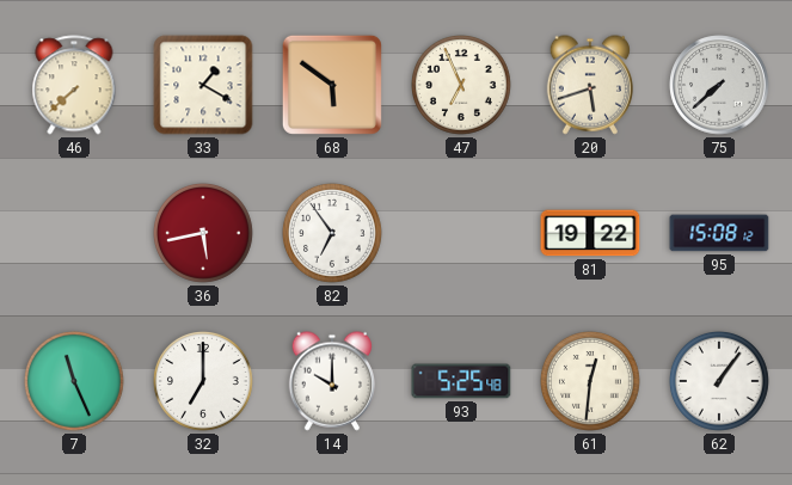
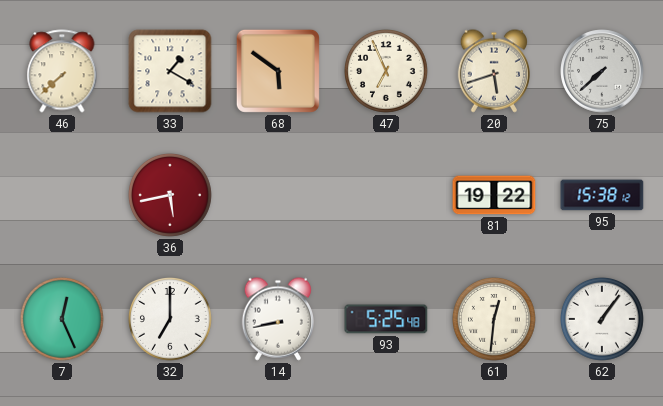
82: 6:54 -> none (333, 234)
95: 15:08 -> 15:38 (602, 195)
7: 11:26 -> 12:26 (63, 320)
14: 10:00 -> 8:43 (277, 319)
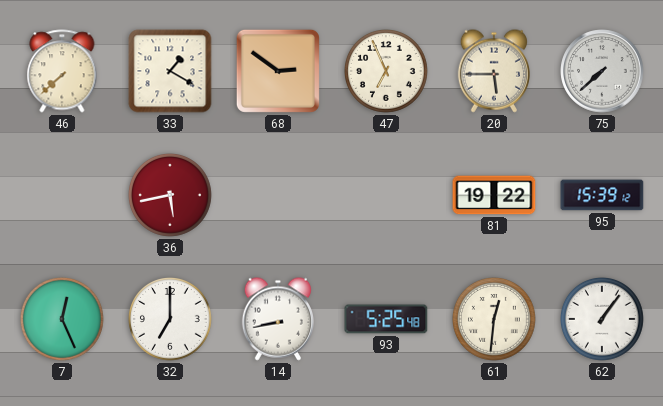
68: 5:51 -> 2:51 (278, 71)
20: 5:42 -> 5:45 (493, 71)
95: 15:38 -> 15:39 (602, 195)
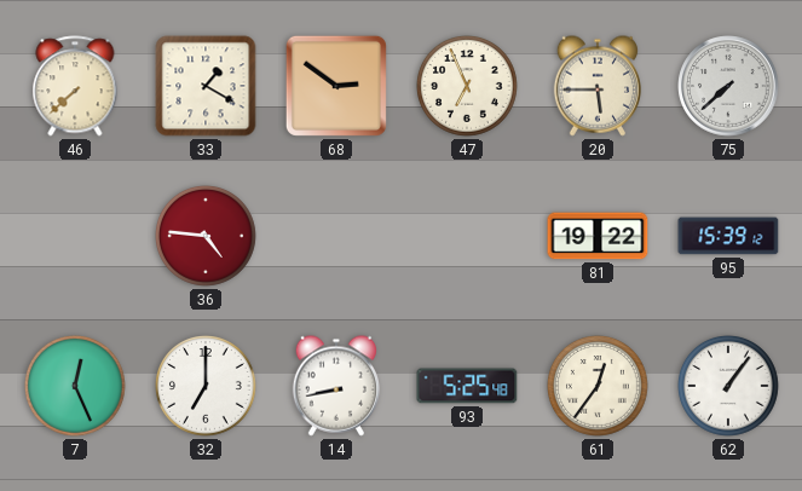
36: 5:43 -> 4:46 (207, 237)
61: 12:31 -> 12:36 (599, 387)
